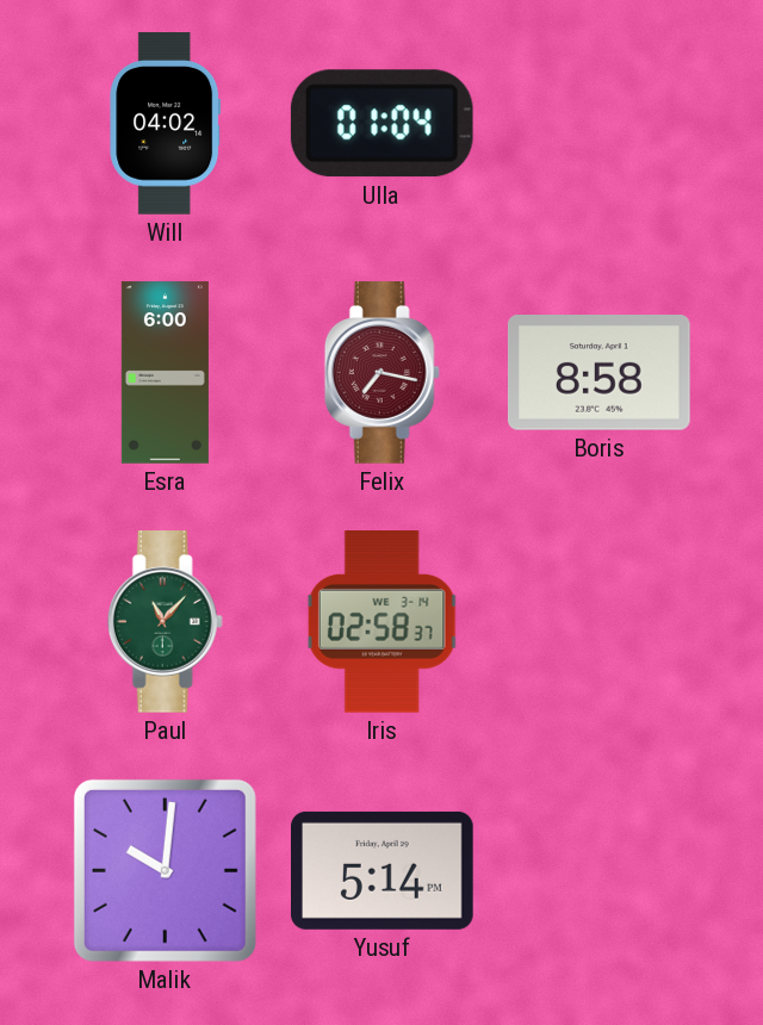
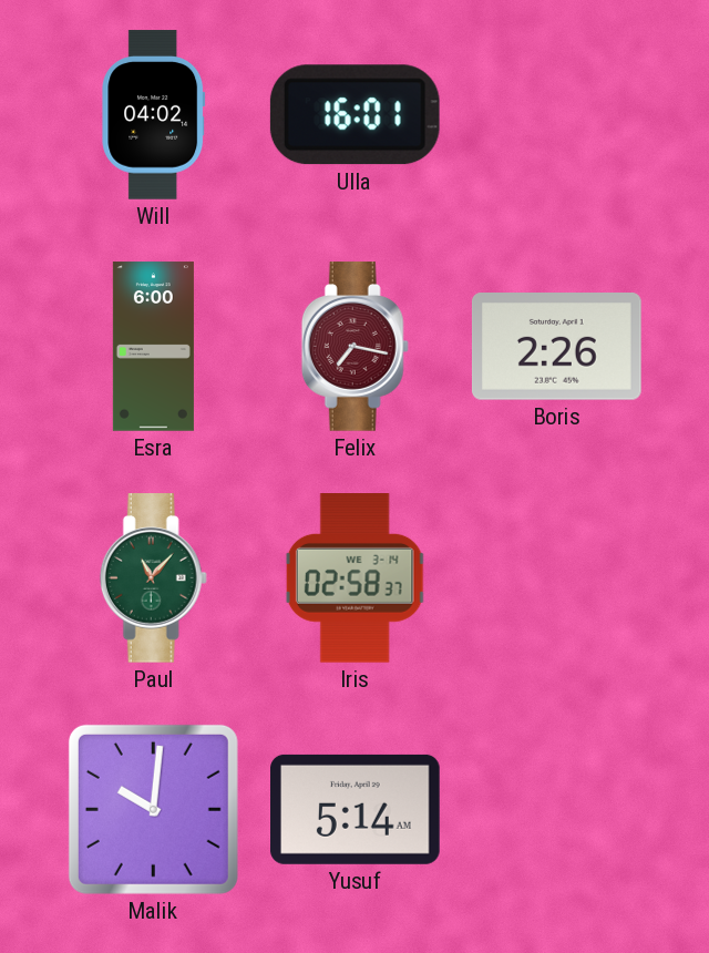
Ulla: 01:04 -> 16:01 (354, 115)
Boris: 8:58 -> 2:26 (556, 347)
Yusuf: 5:14 PM -> 5:14 AM (356, 809)
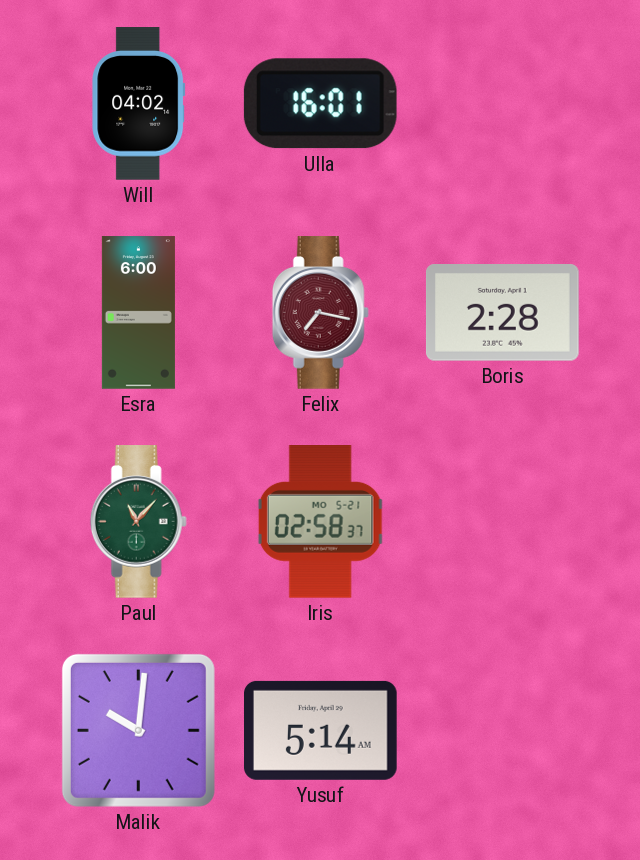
Boris: 2:26 -> 2:28 (502, 313)
Iris date: WE 3-14 -> MO 5-21 (320, 522)
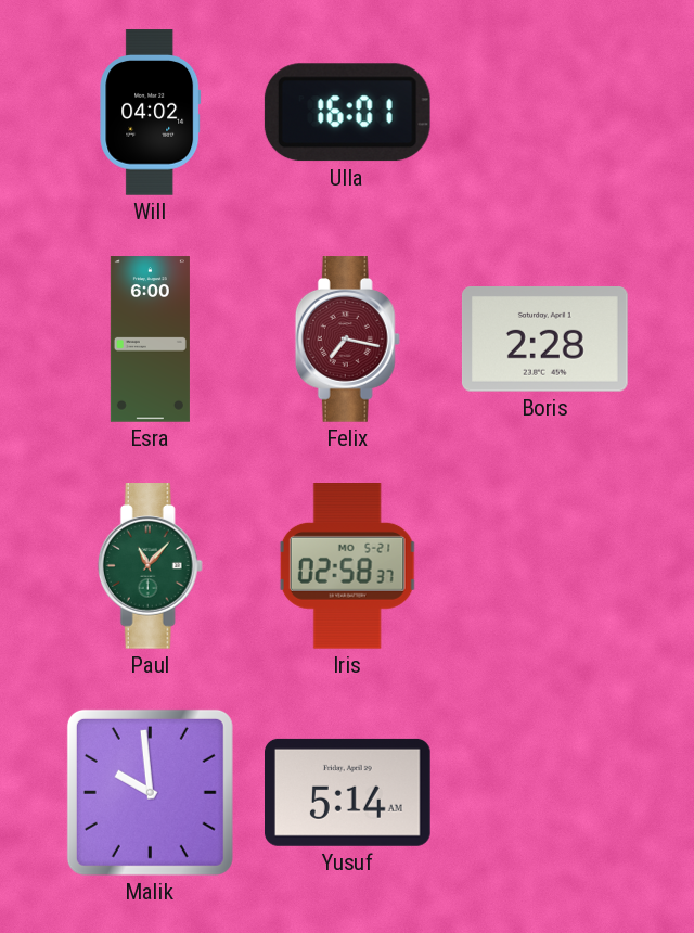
Malik: 10:01 -> 9:59 (150, 792)
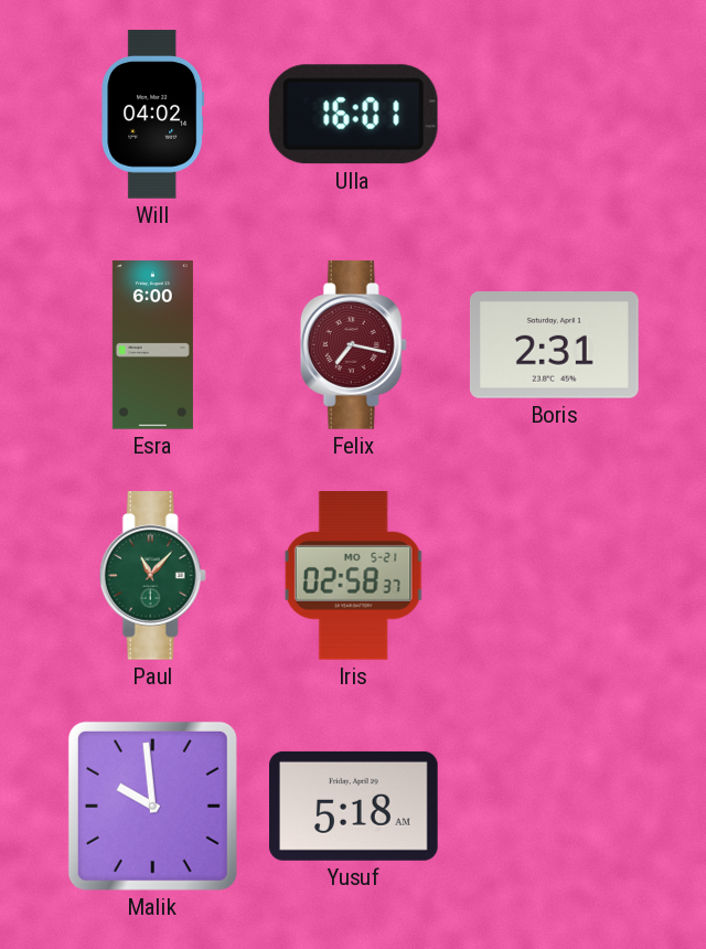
Boris: 2:28 -> 2:31 (554, 345)
Yusuf: 5:14 -> 5:18 (354, 806)
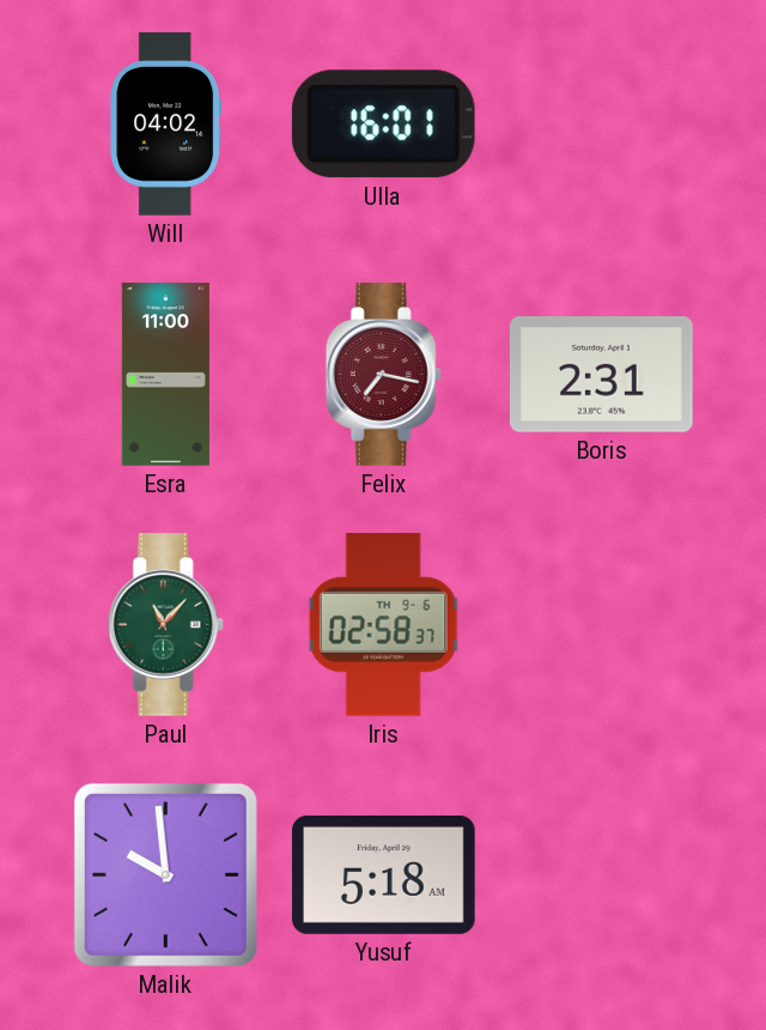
Esra: 6:00 -> 11:00 (165, 375)
Iris date: MO 5-21 -> TH 9-6 (383, 625)
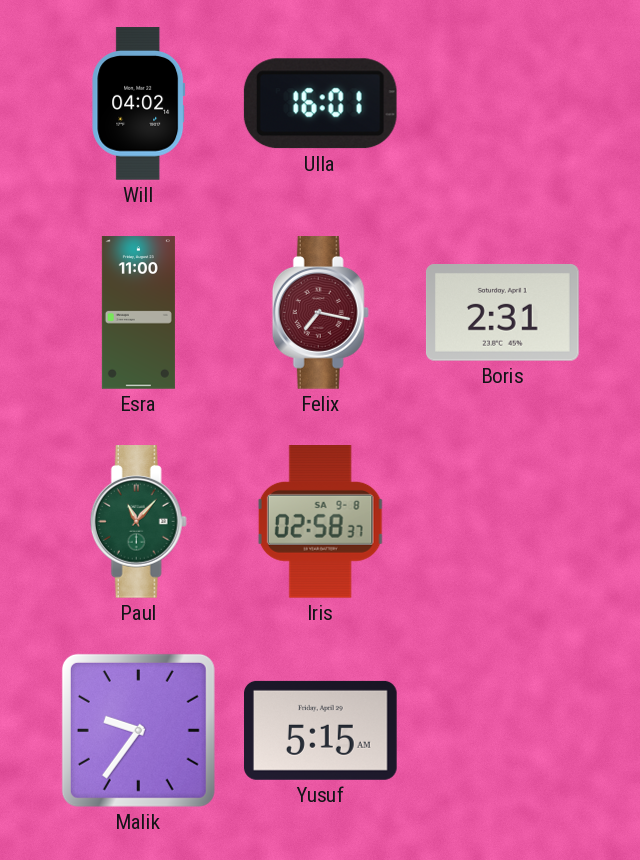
Iris date: TH 9-6 -> SA 9-8 (320, 522)
Malik: 9:59 -> 9:36 (138, 730)
Yusuf: 5:18 -> 5:15 (321, 730)
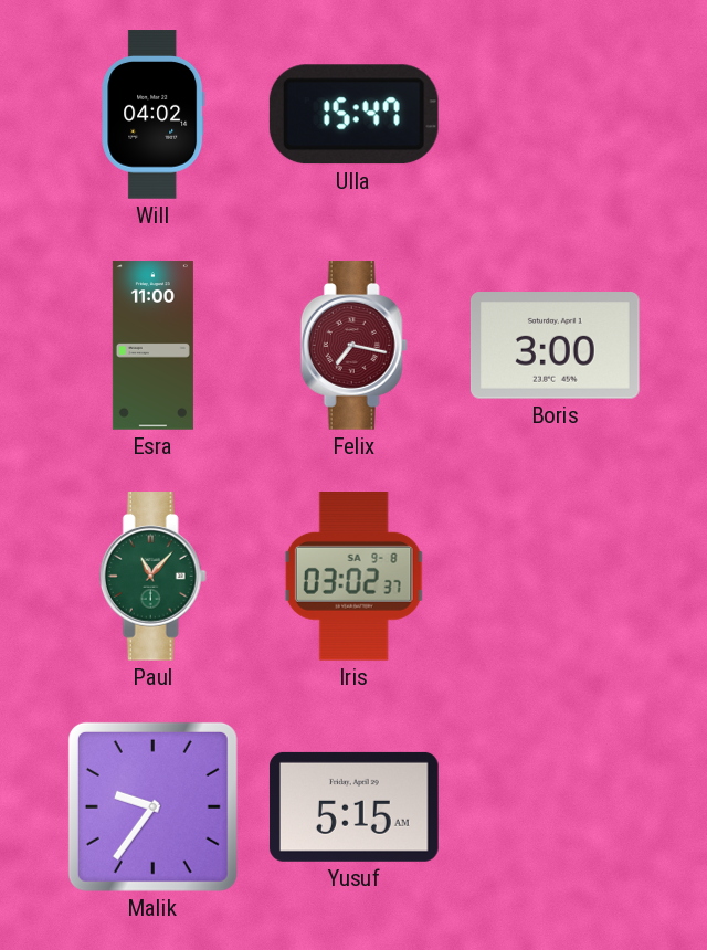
Ulla: 16:01 -> 15:47 (353, 115)
Boris: 2:31 -> 3:00 (555, 346)
Iris: 02:58 -> 03:02 (353, 577)
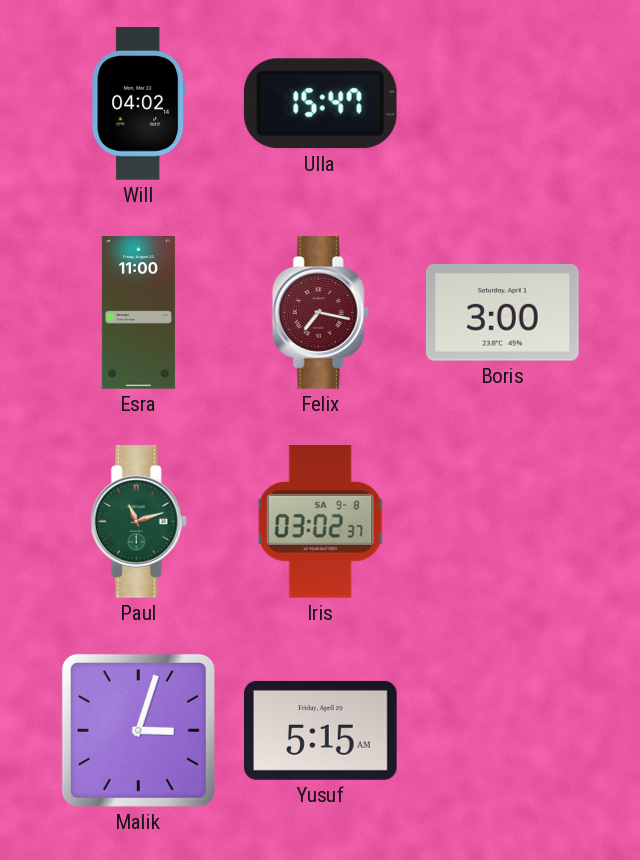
Paul: 11:07 -> 11:12 (138, 522)
Malik: 9:36 -> 3:03 (138, 730)
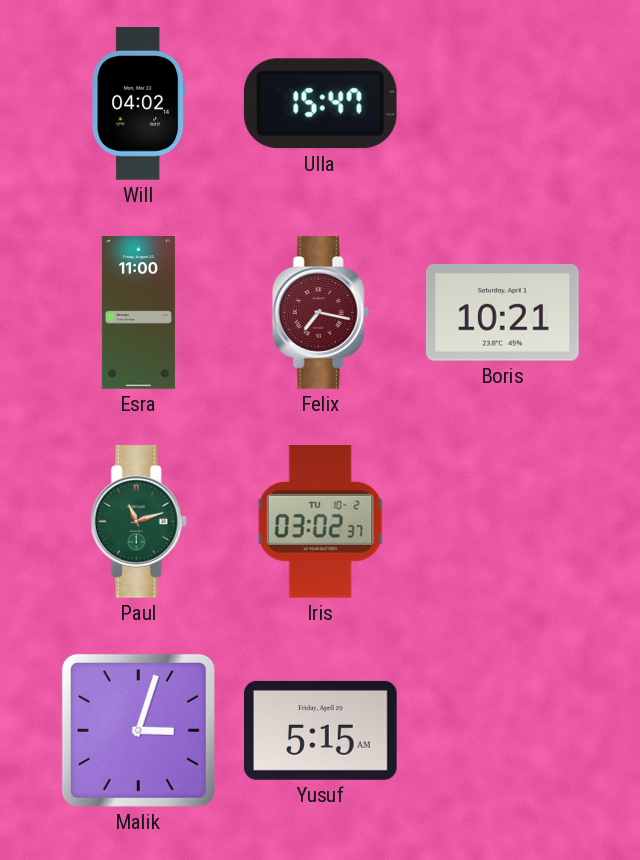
Boris: 3:00 -> 10:21 (502, 313)
Iris date: SA 9-8 -> TU 10-2 (320, 522)
